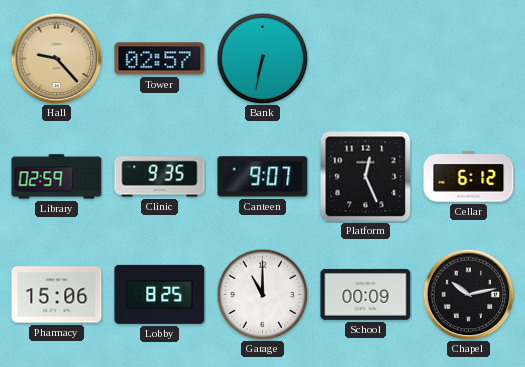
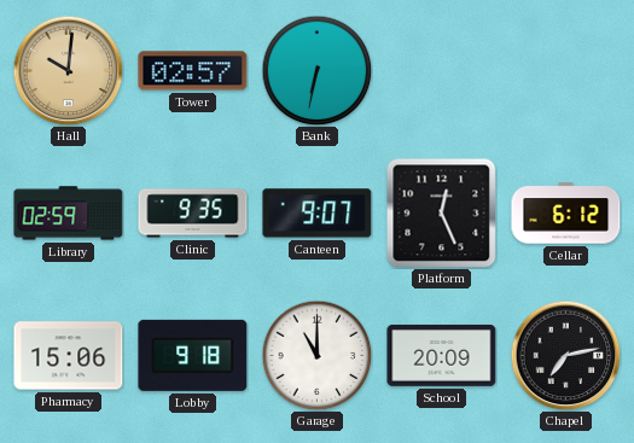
Hall: 9:23 -> 10:01 (68, 70)
Lobby: 8:25 -> 9:18 (193, 355)
School: 00:09 -> 20:09 (442, 355)
Chapel: 10:13 -> 7:13 (565, 355)
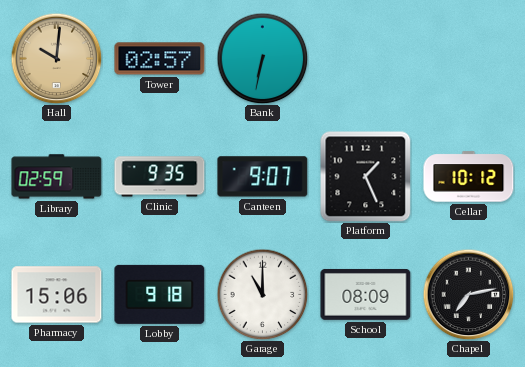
Platform: 12:26 -> 1:26 (365, 176)
Cellar: 6:12 -> 10:12 (469, 177)
School: 20:09 -> 08:09 (366, 294)
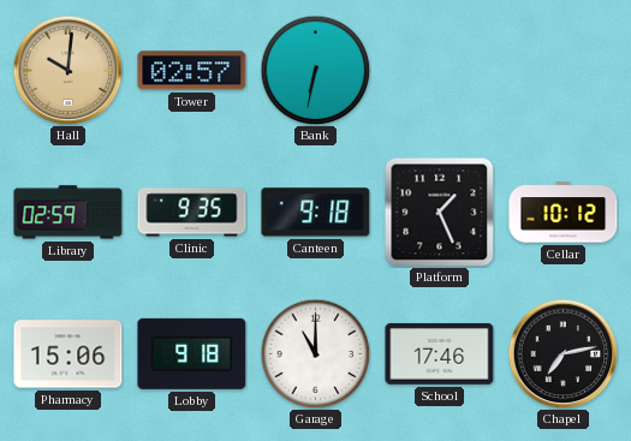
Canteen: 9:07 -> 9:18 (316, 213)
School: 08:09 -> 17:46 (440, 353)
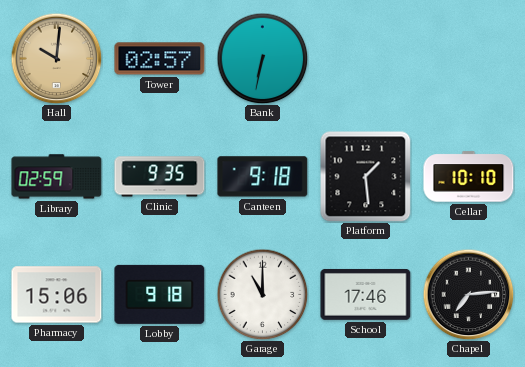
Platform: 1:26 -> 1:29 (365, 176)
Cellar: 10:12 -> 10:10 (469, 177)
Chapel: 7:13 -> 7:14 (468, 294)
